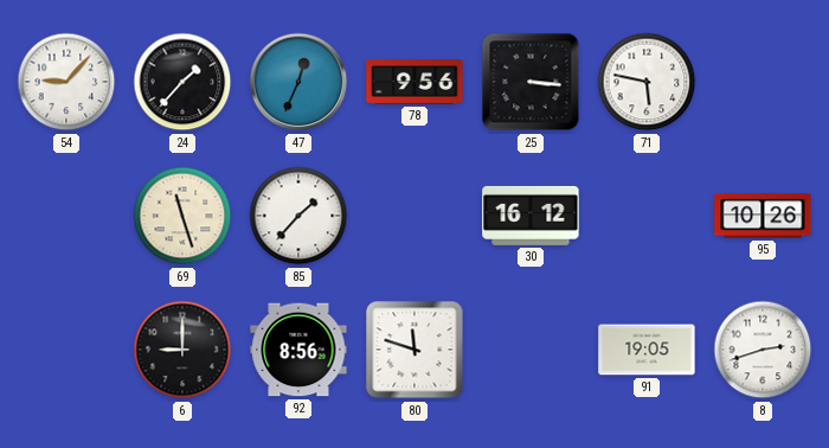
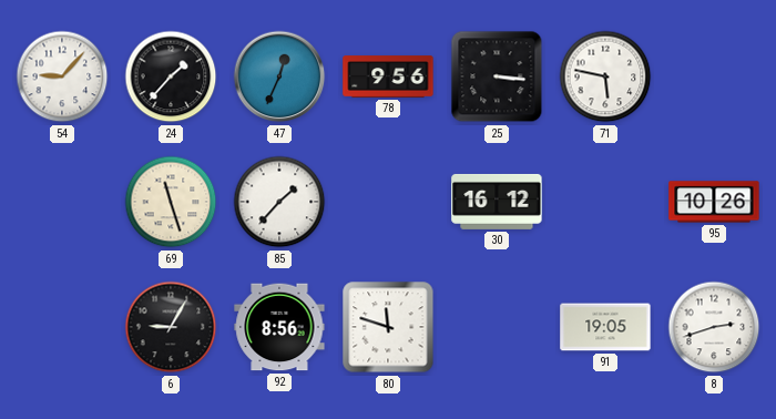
6: 9:00 -> 9:05 (171, 327)
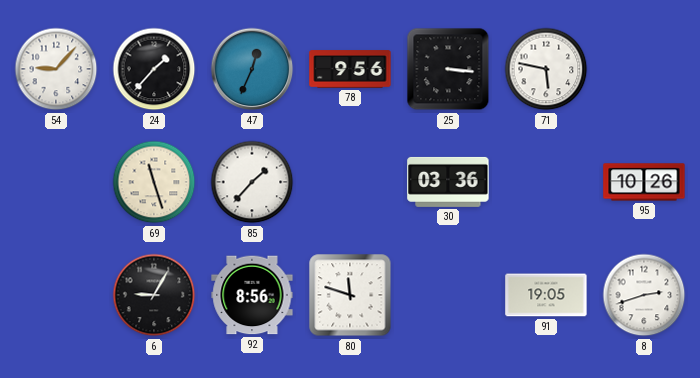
30: 16:12 -> 03:36 (448, 182)
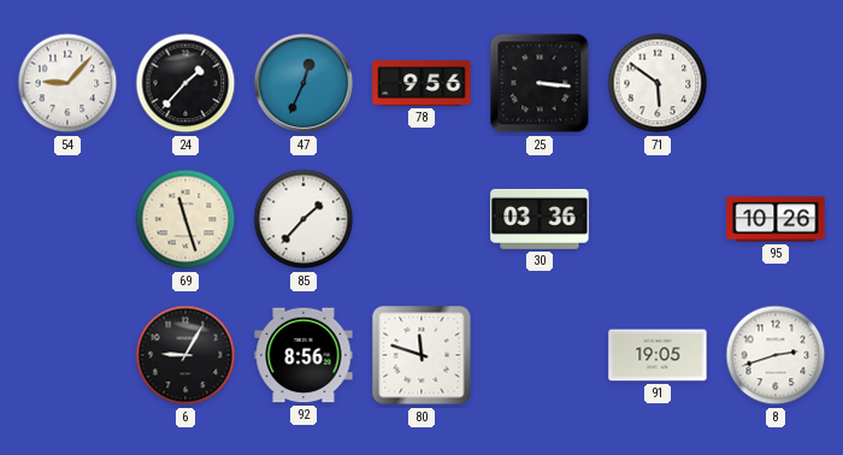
71: 5:47 -> 5:51 (658, 83)
